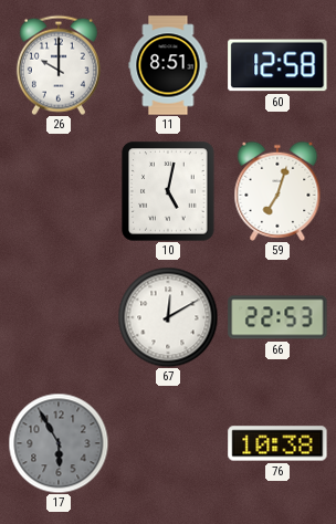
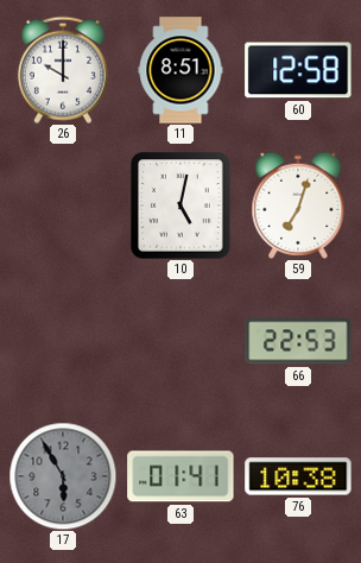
67: 12:10 -> none (168, 317)
63: none -> 01:41 (180, 476)
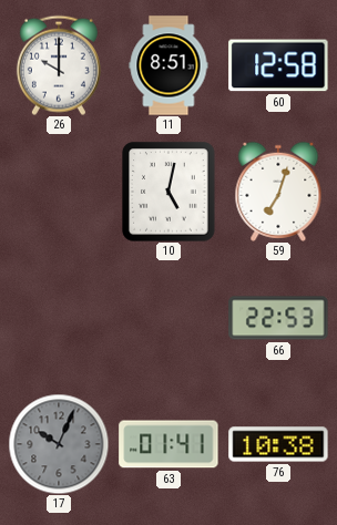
17: 5:55 -> 10:04 (59, 444)
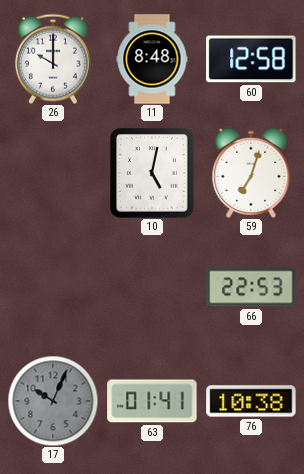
11: 8:51 -> 8:48 (152, 59)
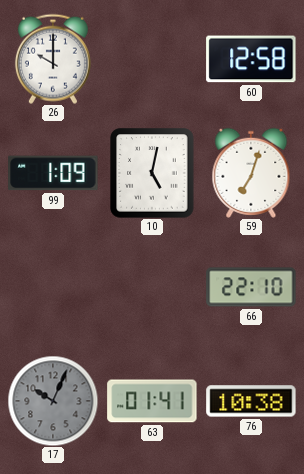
11: 8:48 -> none (152, 59)
99: none -> 1:09 (53, 173)
66: 22:53 -> 22:10 (251, 287)
